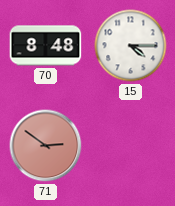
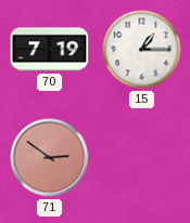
70: 8:48 -> 7:19 (50, 50)
15: 4:15 -> 1:15 (142, 50)
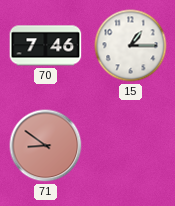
70: 7:19 -> 7:46 (46, 46)
71: 2:51 -> 8:51 (46, 146)
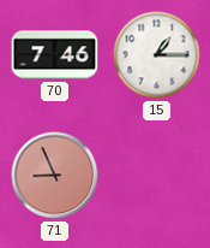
71: 8:51 -> 8:56 (55, 176)
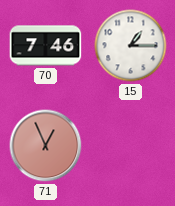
71: 8:56 -> 12:56 (46, 146)
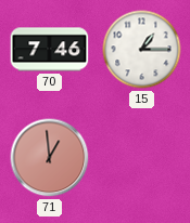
71: 12:56 -> 12:59 (50, 158)
